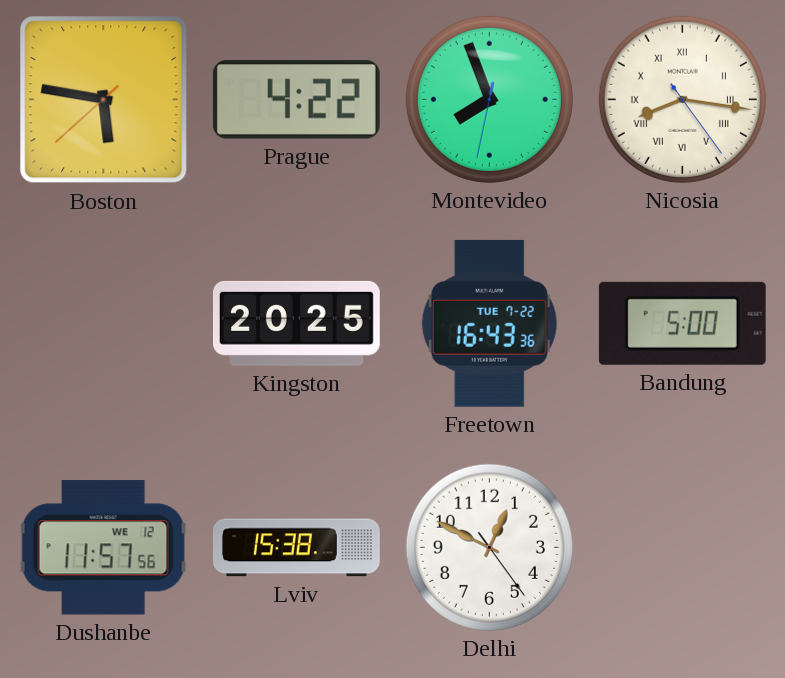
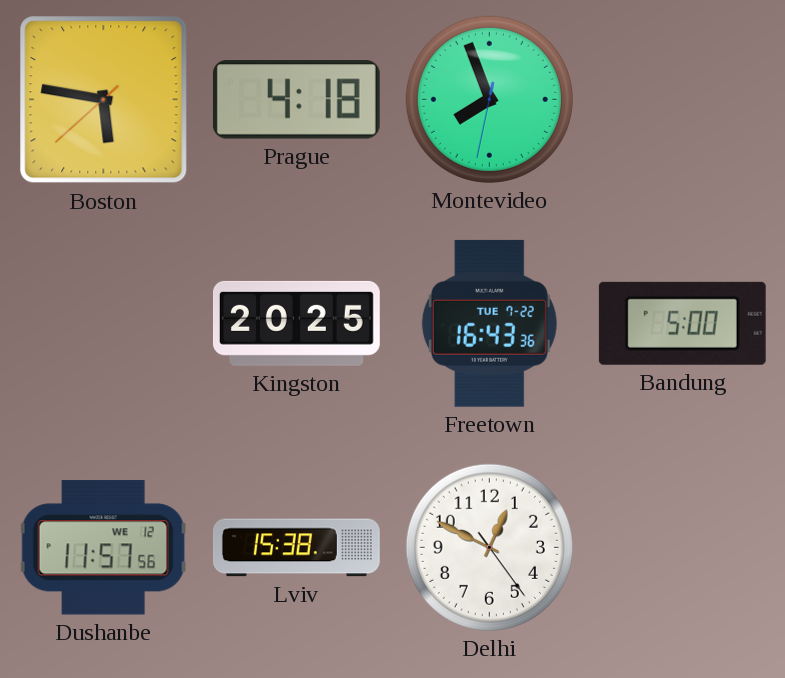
Prague: 4:22 -> 4:18 (296, 100)
Nicosia: 8:16 -> none (682, 99)
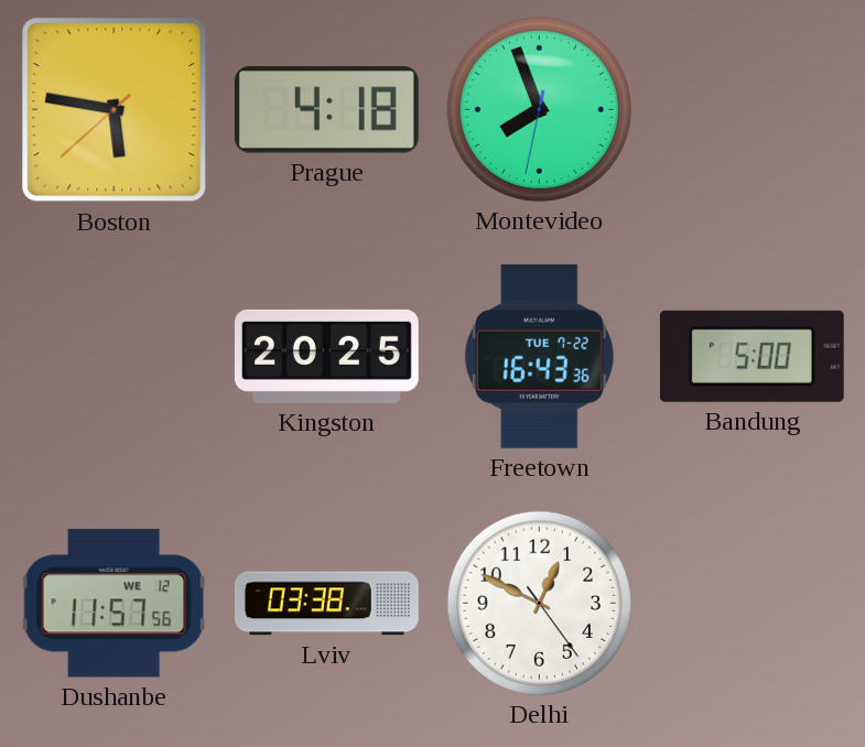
Lviv: 15:38 -> 03:38 (326, 604)
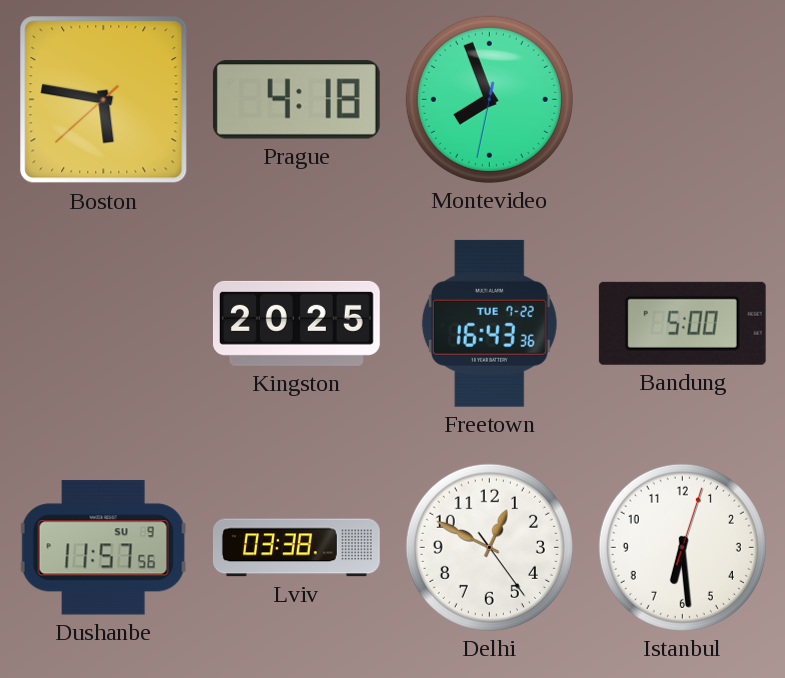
Dushanbe date: WE 12 -> SU 9 (104, 548)
Istanbul: none -> 6:29 (682, 547)
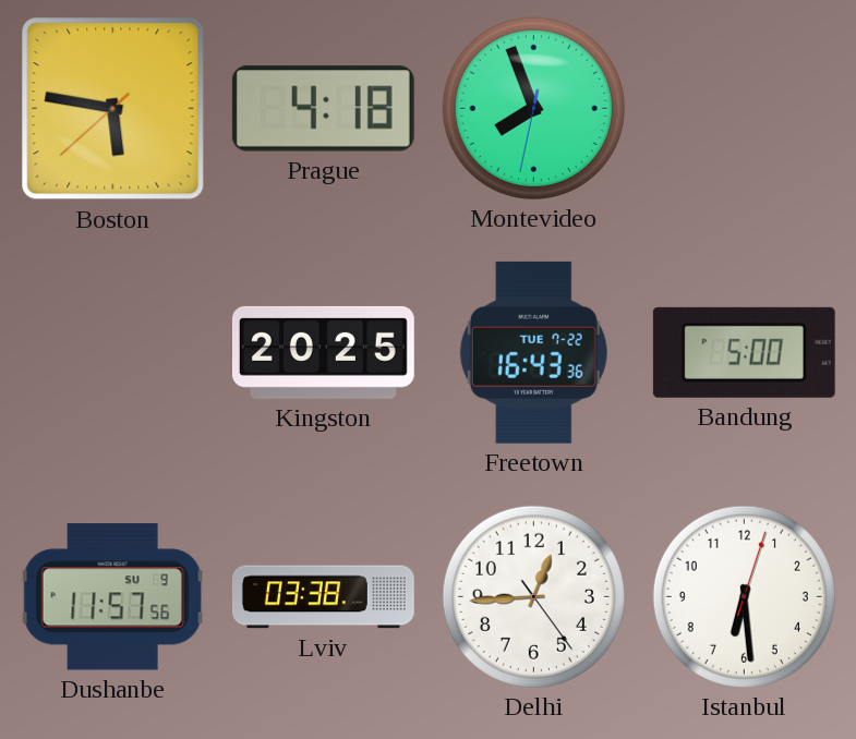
Delhi: 12:49 -> 12:44 (533, 596)
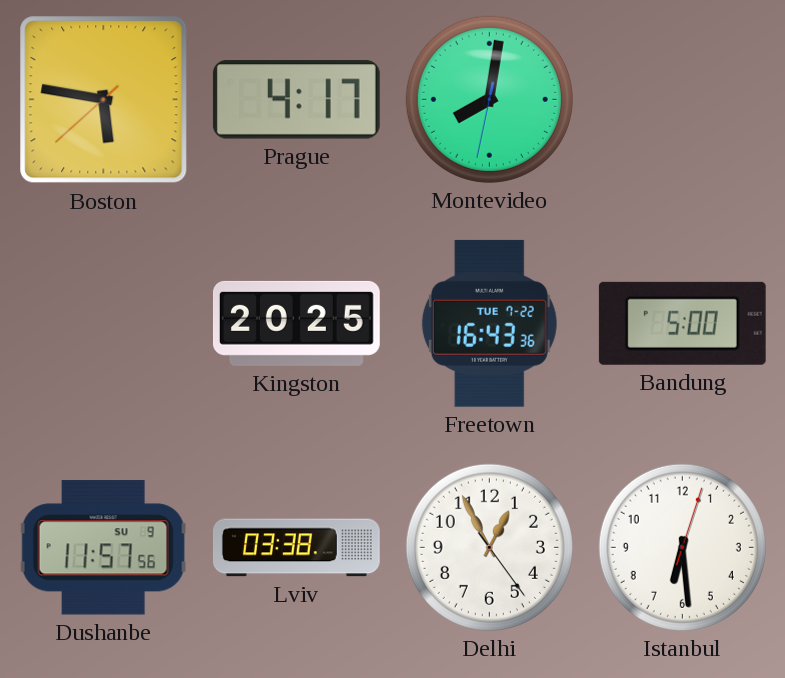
Prague: 4:18 -> 4:17 (296, 100)
Montevideo: 7:56 -> 8:01 (489, 99)
Delhi: 12:44 -> 12:55 (489, 547)
